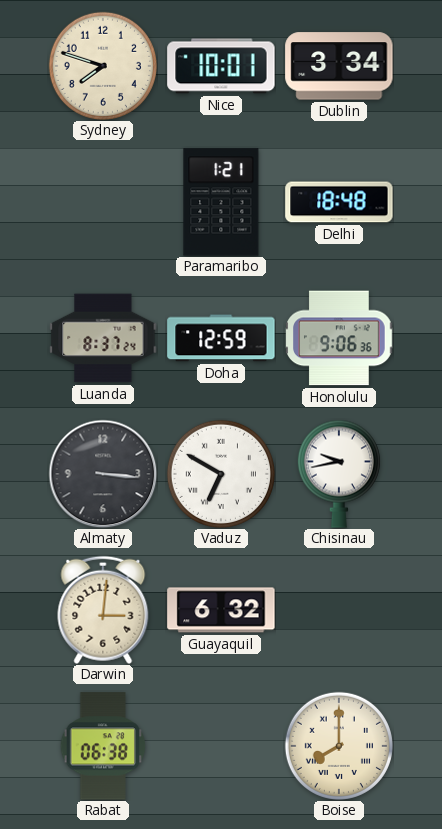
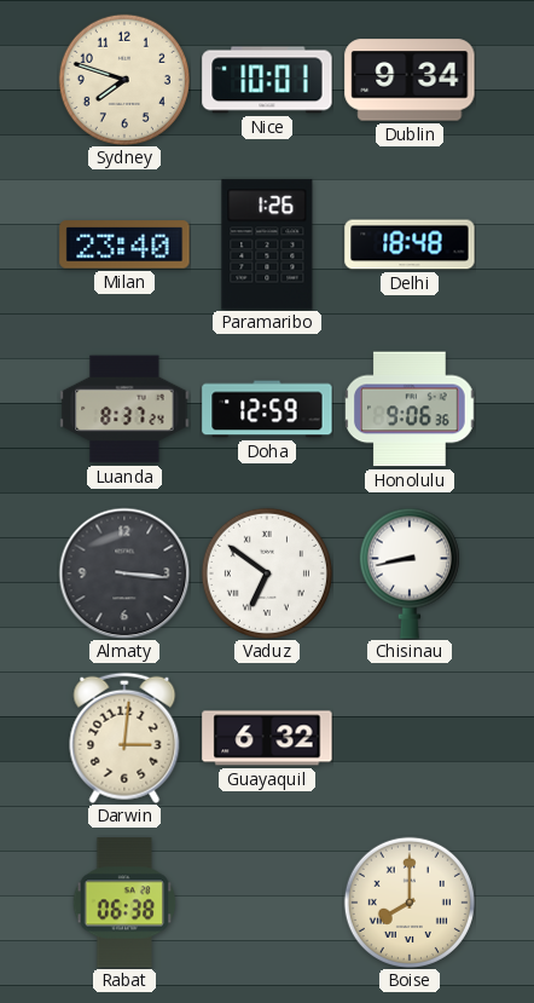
Dublin: 3:34 -> 9:34 (410, 80)
Milan: none -> 23:40 (124, 244)
Paramaribo: 1:21 -> 1:26 (267, 244)
Vaduz: 6:50 -> 6:51 (267, 573)
Chisinau: 9:43 -> 8:43 (410, 573)
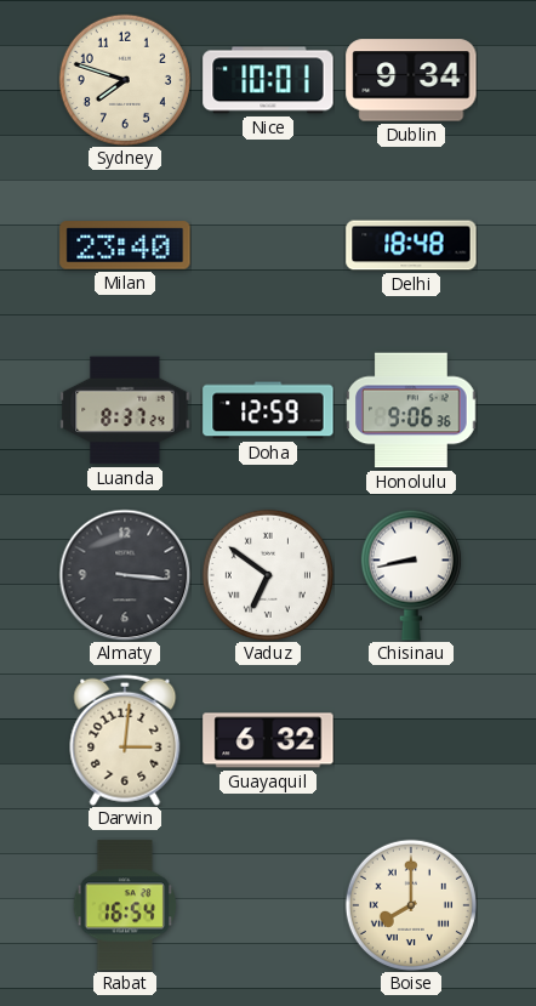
Paramaribo: 1:26 -> none (267, 244)
Rabat: 06:38 -> 16:54 (125, 905)
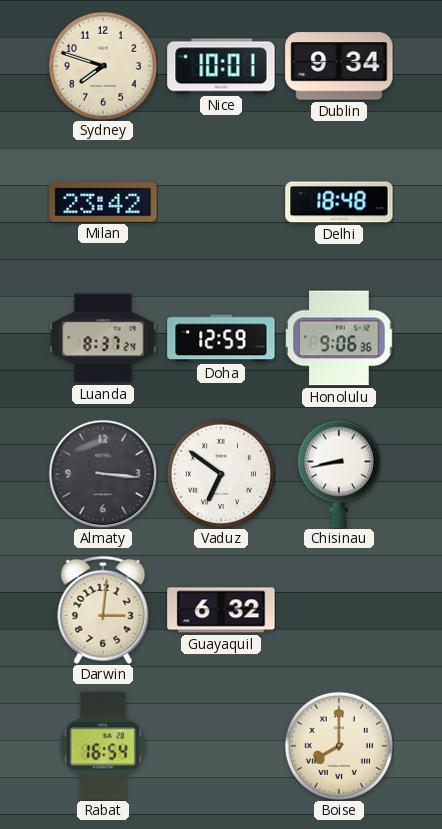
Milan: 23:40 -> 23:42 (103, 202)
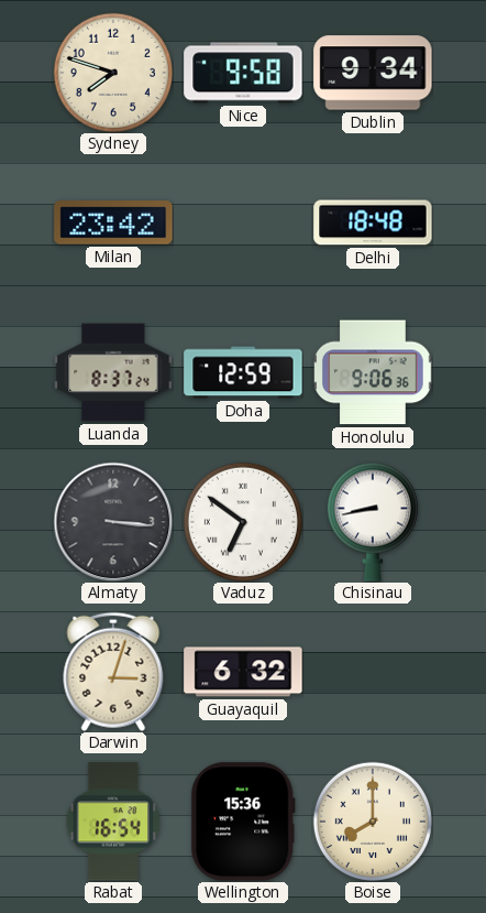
Nice: 10:01 -> 9:58 (243, 73)
Darwin: 3:01 -> 3:03 (113, 672)
Wellington: none -> 15:36 (243, 822)
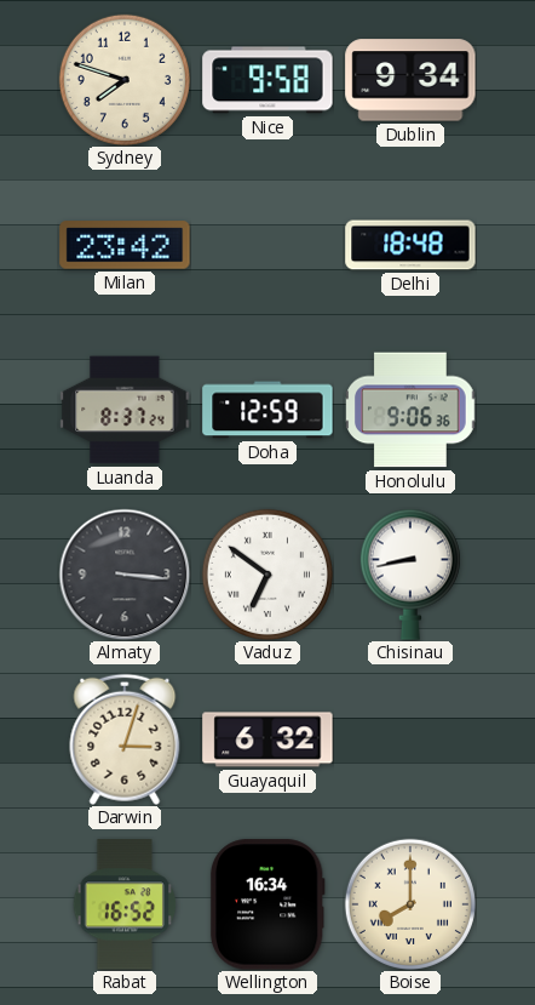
Rabat: 16:54 -> 16:52 (125, 904)
Wellington: 15:36 -> 16:34 (267, 904)
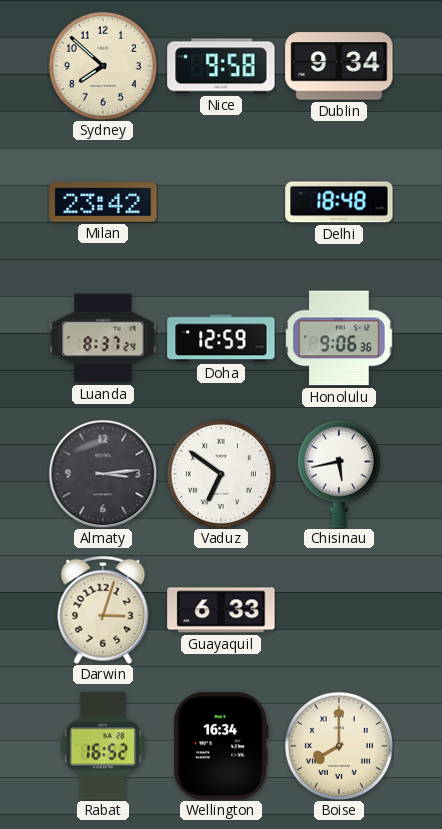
Sydney: 7:48 -> 7:52 (103, 66)
Almaty: 3:16 -> 3:14 (103, 474)
Chisinau: 8:43 -> 5:43 (339, 474)
Guayaquil: 6:32 -> 6:33 (221, 610)
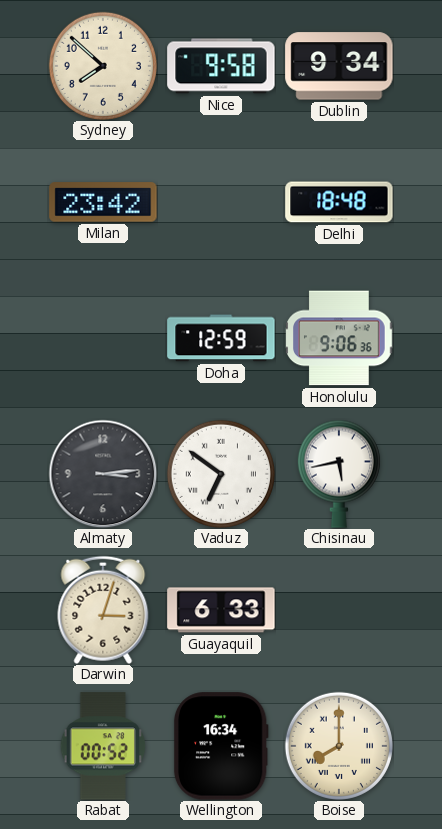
Luanda: 8:37 -> none (103, 338)
Rabat: 16:52 -> 00:52 (103, 746)
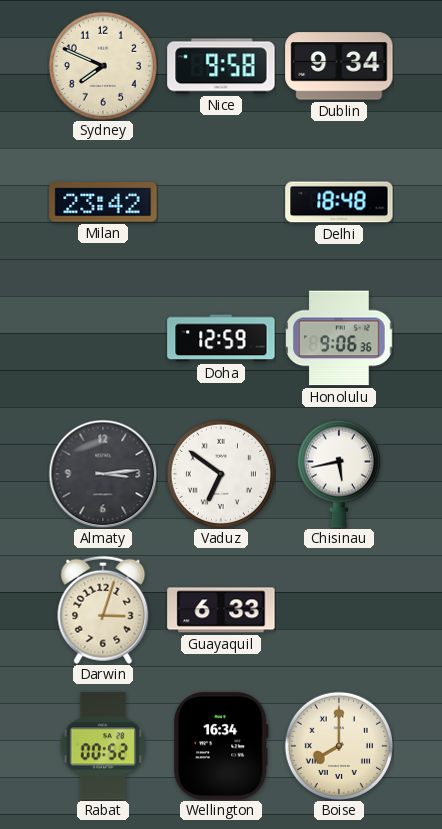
Sydney: 7:52 -> 7:49 (103, 66)
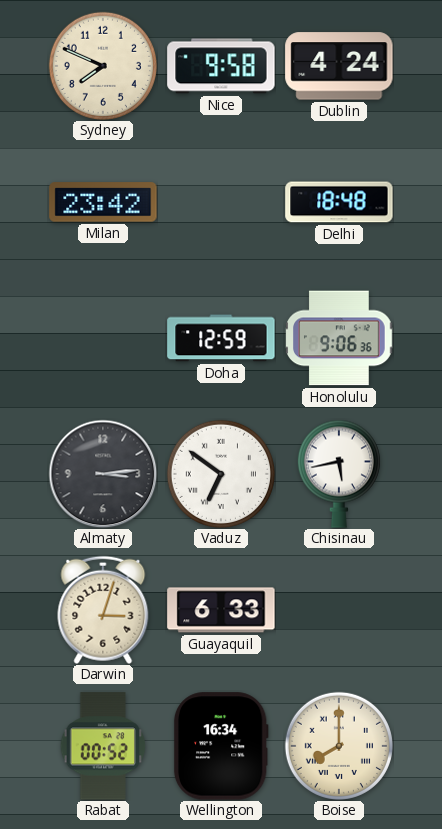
Dublin: 9:34 -> 4:24 (339, 66)
